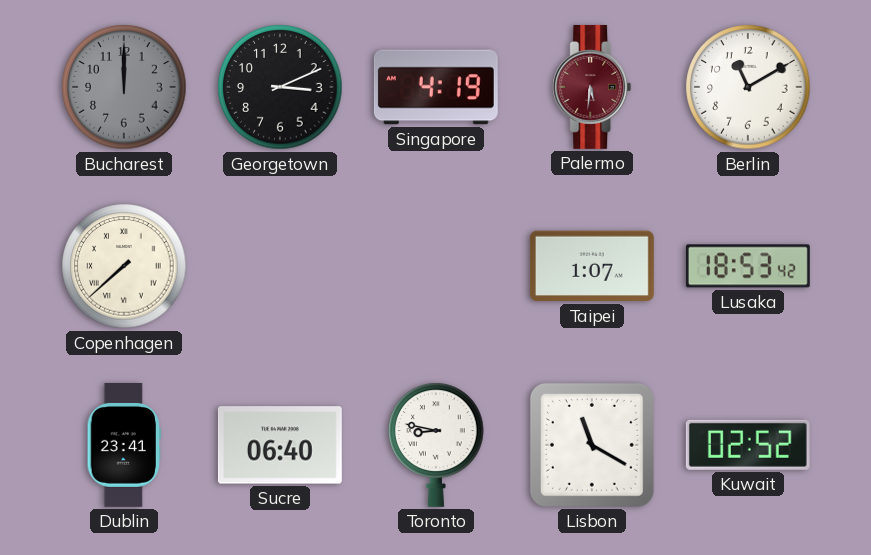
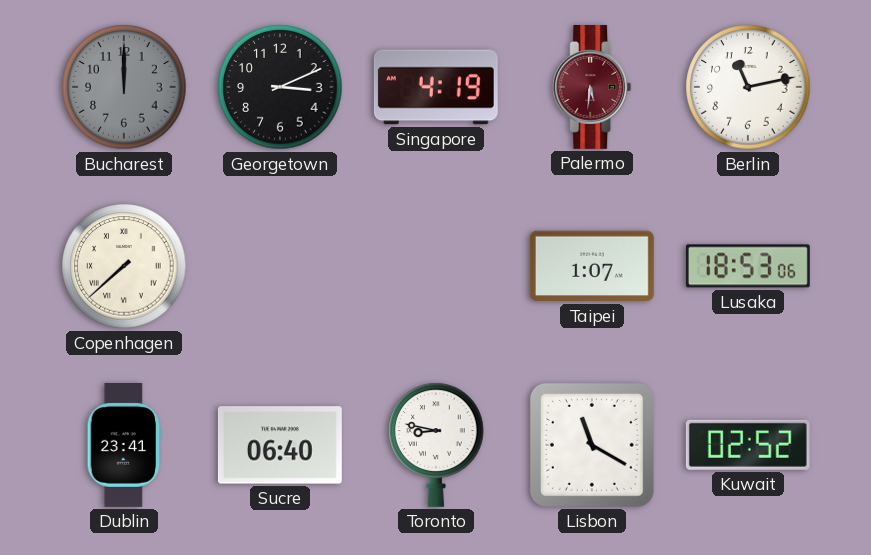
Berlin: 11:10 -> 11:13 (748, 87)
Lusaka: 18:53:42 -> 18:53:06 (748, 266)
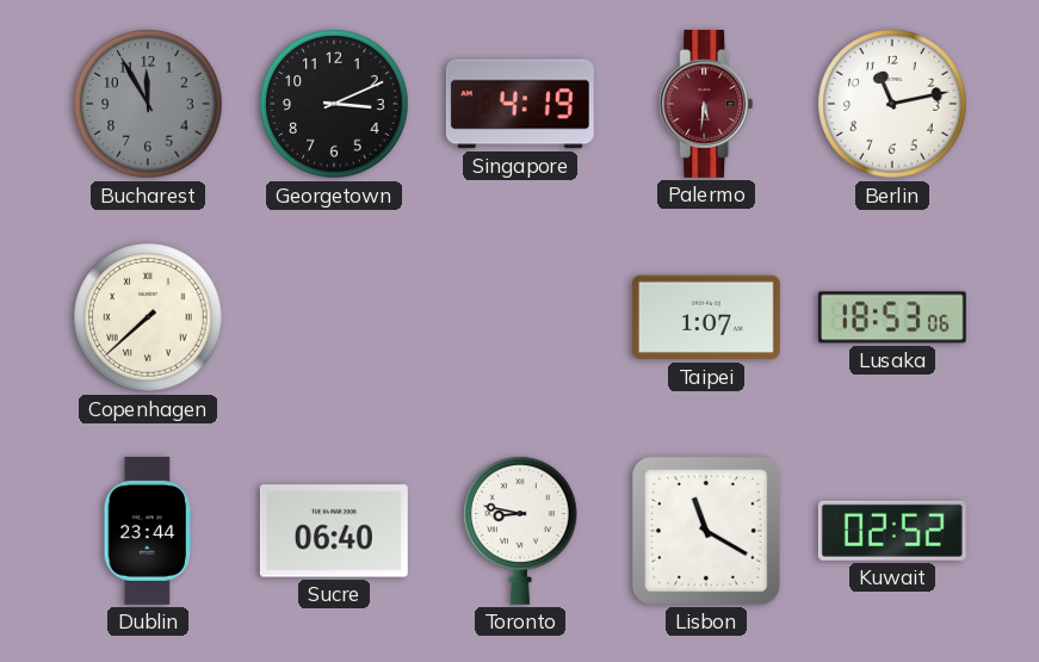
Bucharest: 12:00 -> 11:55 (148, 104)
Dublin: 23:41 -> 23:44 (147, 531)
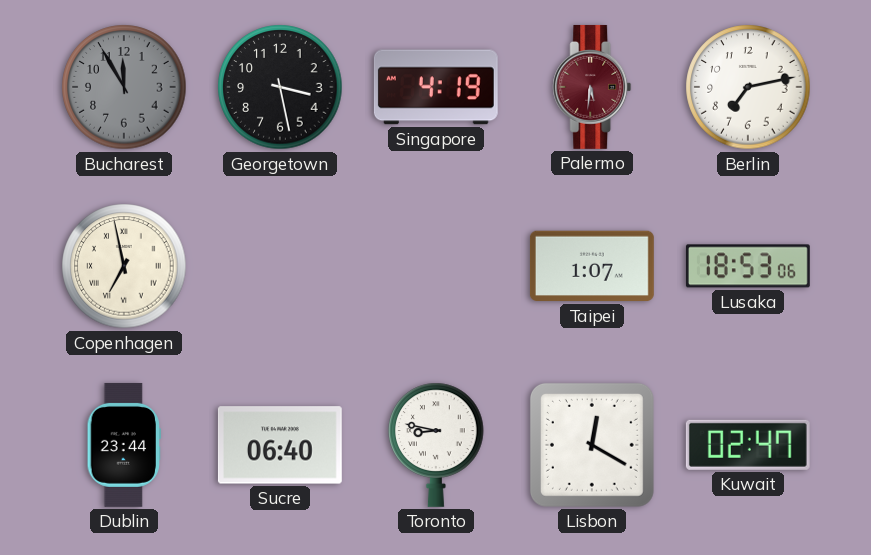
Georgetown: 3:11 -> 3:28 (280, 87)
Berlin: 11:13 -> 7:13 (748, 87)
Copenhagen: 7:38 -> 6:58 (124, 266)
Lisbon: 11:20 -> 12:20 (592, 445)
Kuwait: 02:52 -> 02:47 (748, 445)
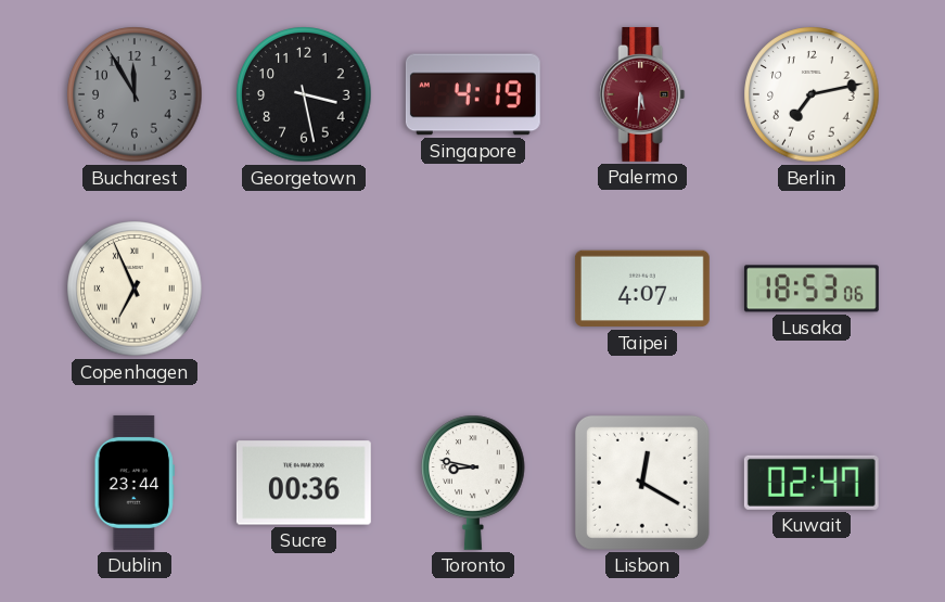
Copenhagen: 6:58 -> 6:56 (135, 289)
Taipei: 1:07 -> 4:07 (642, 289)
Sucre: 06:40 -> 00:36 (304, 483)
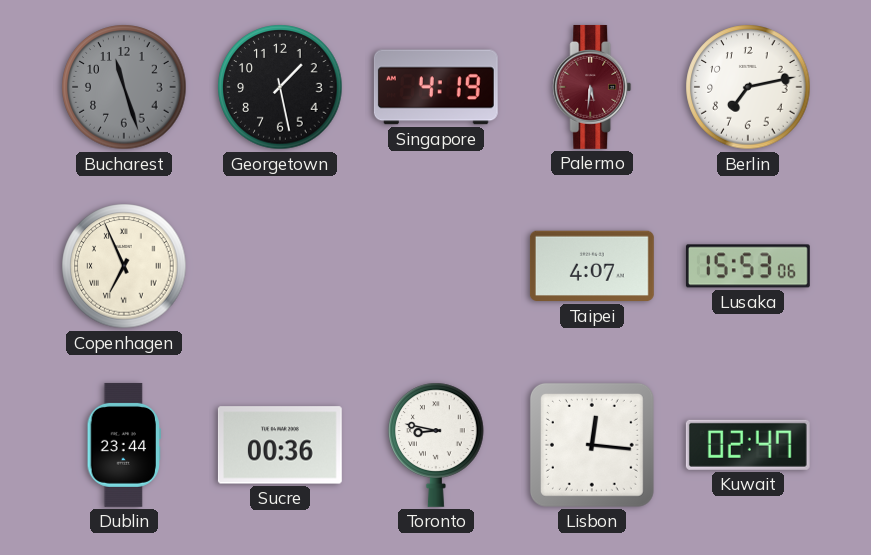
Bucharest: 11:55 -> 11:27 (124, 87)
Georgetown: 3:28 -> 1:28 (280, 87)
Lusaka: 18:53 -> 15:53 (748, 266)
Lisbon: 12:20 -> 12:16 (592, 445)
